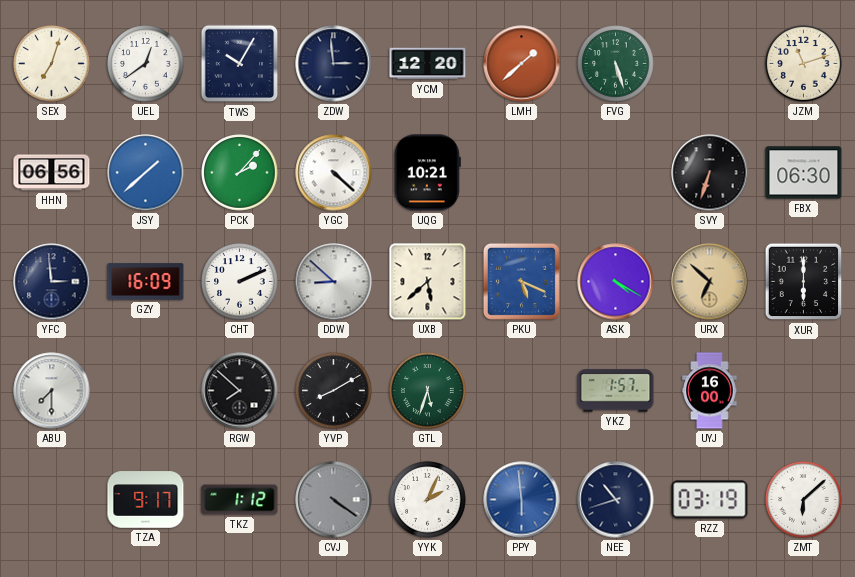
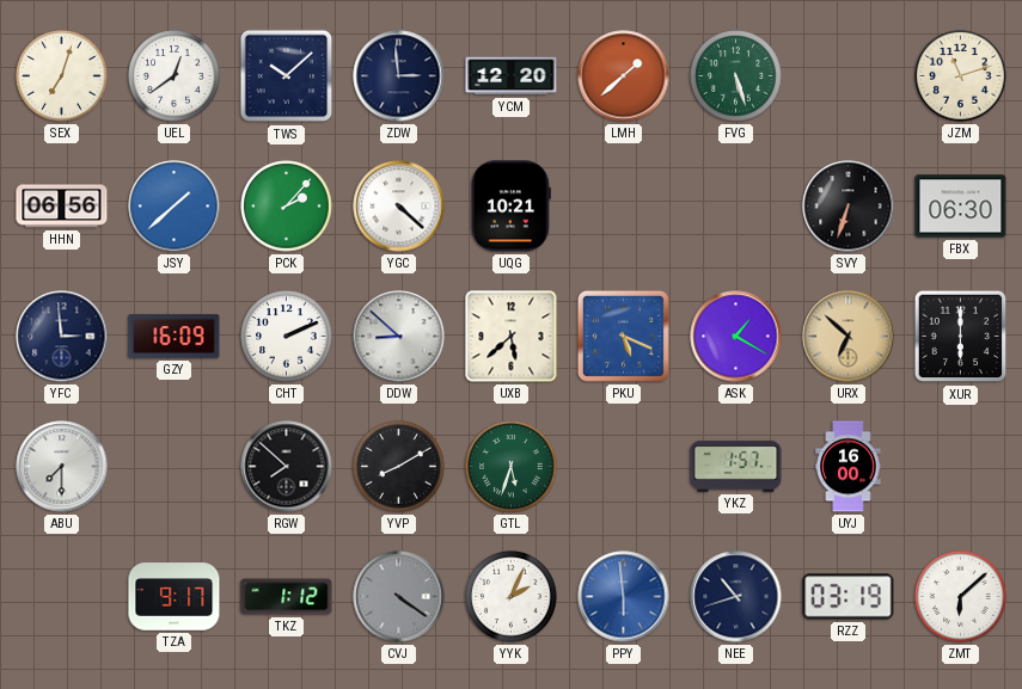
TWS: 10:05 -> 10:08 (287, 76)
ASK: 4:20 -> 1:20 (736, 337)
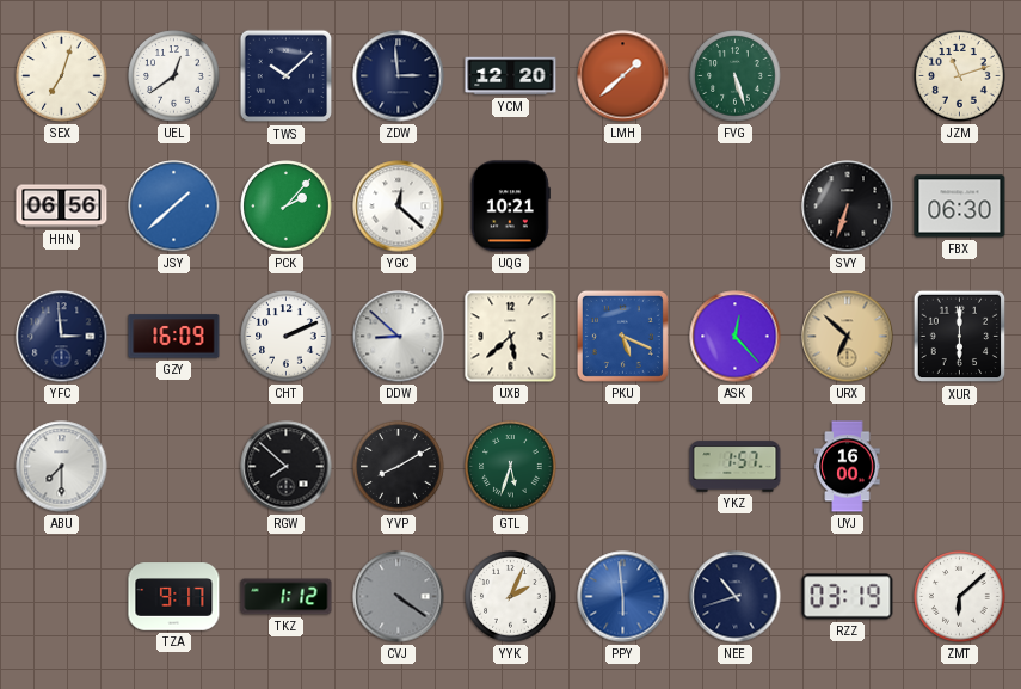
YGC: 4:22 -> 12:22 (399, 207)
ASK: 1:20 -> 12:23 (736, 337)
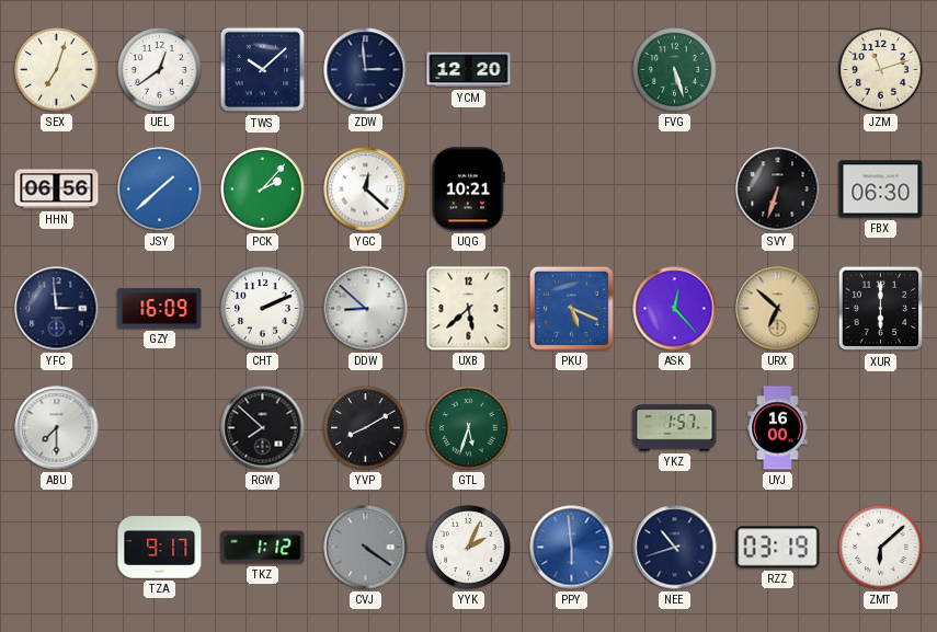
LMH: 1:38 -> none (623, 76)
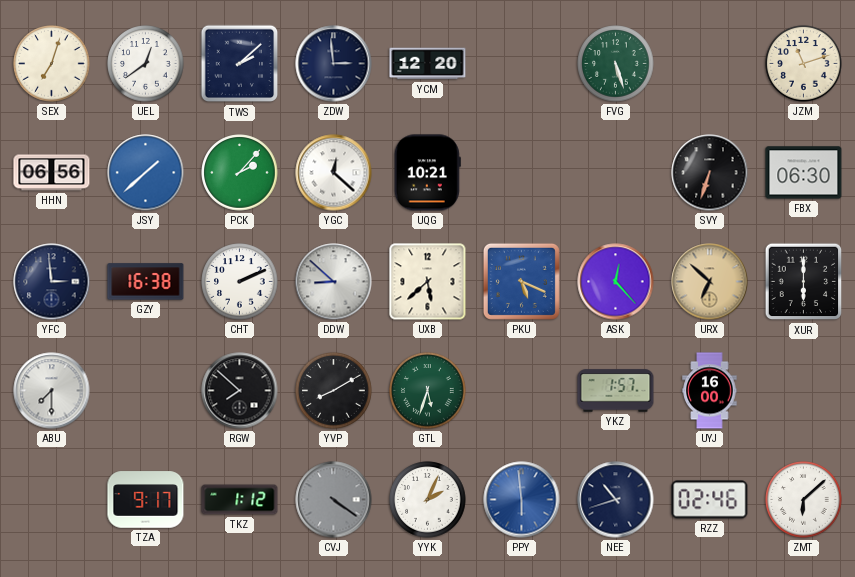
TWS: 10:08 -> 2:08 (240, 64)
GZY: 16:09 -> 16:38 (146, 282)
RZZ: 03:19 -> 02:46 (710, 500)
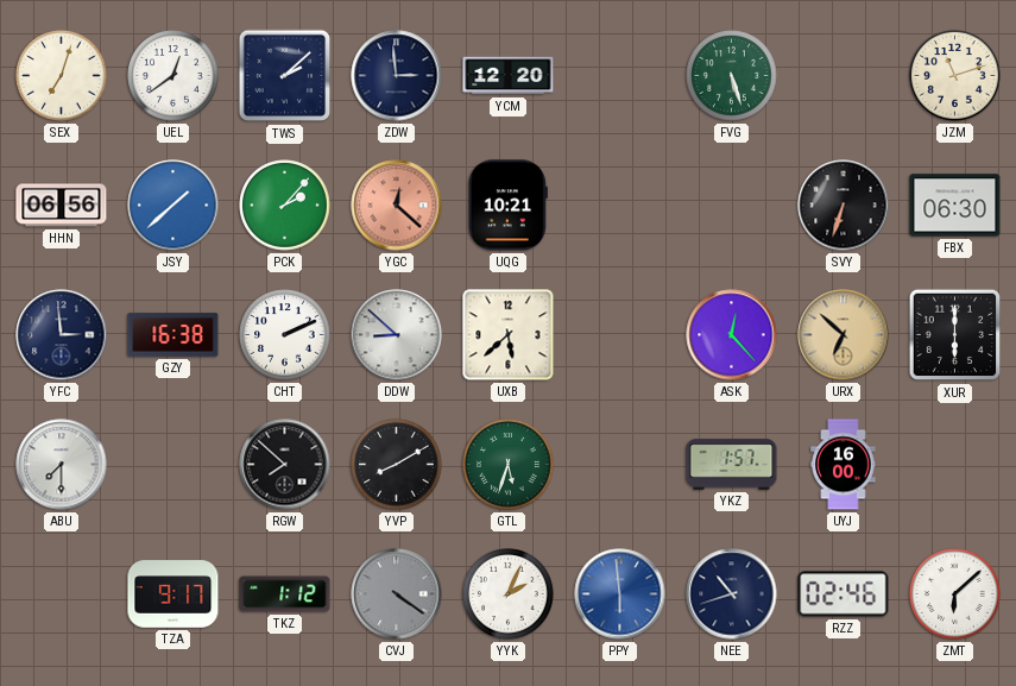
YGC dial: white -> salmon (397, 206)
PKU: 5:19 -> none (521, 281)
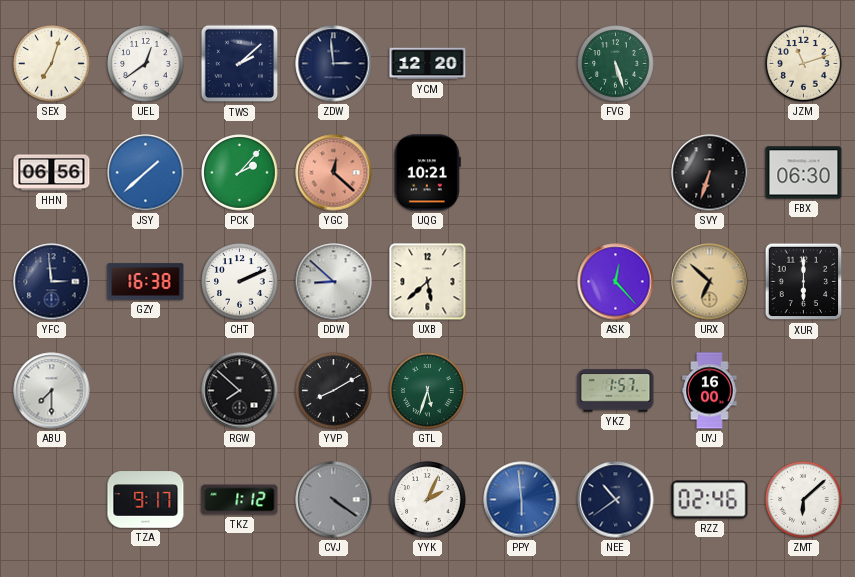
NEE: 10:42 -> 10:39 (616, 500)
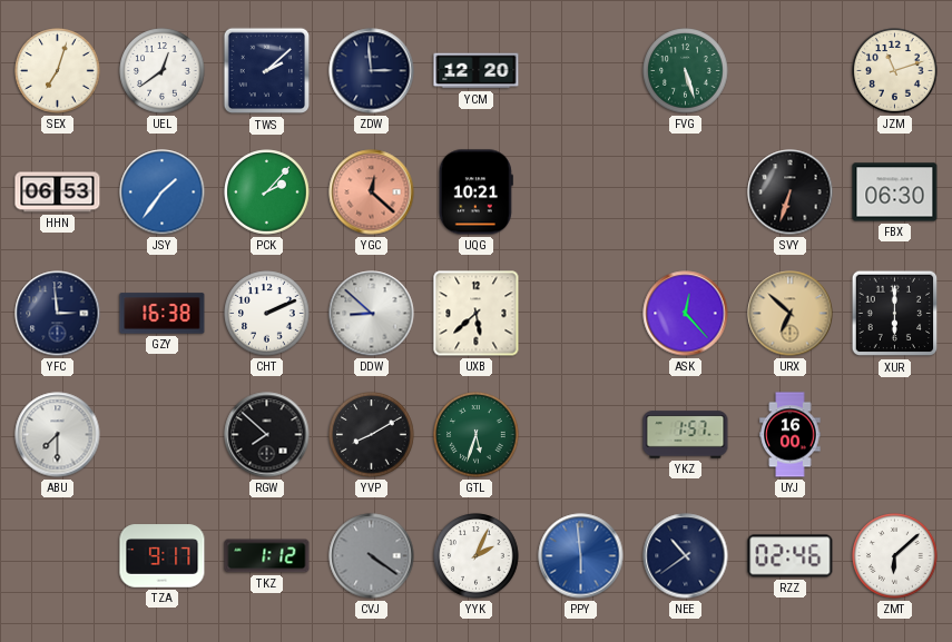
HHN: 06:56 -> 06:53 (58, 192)
JSY: 1:38 -> 1:36 (163, 192)
